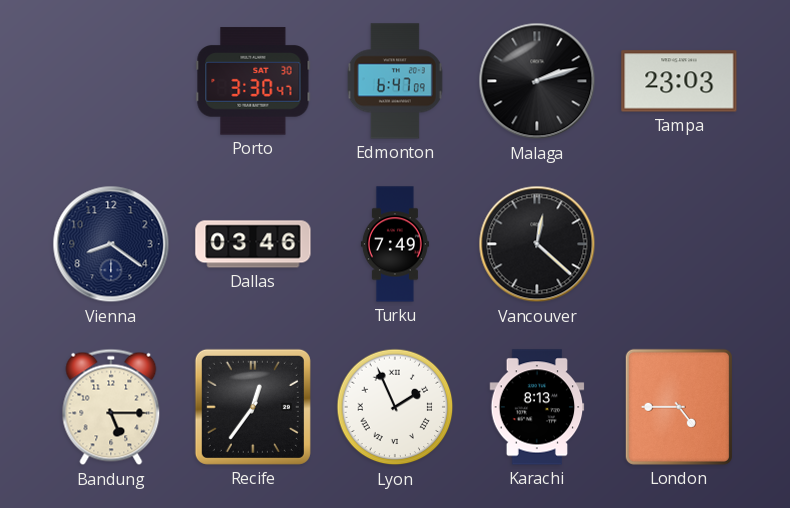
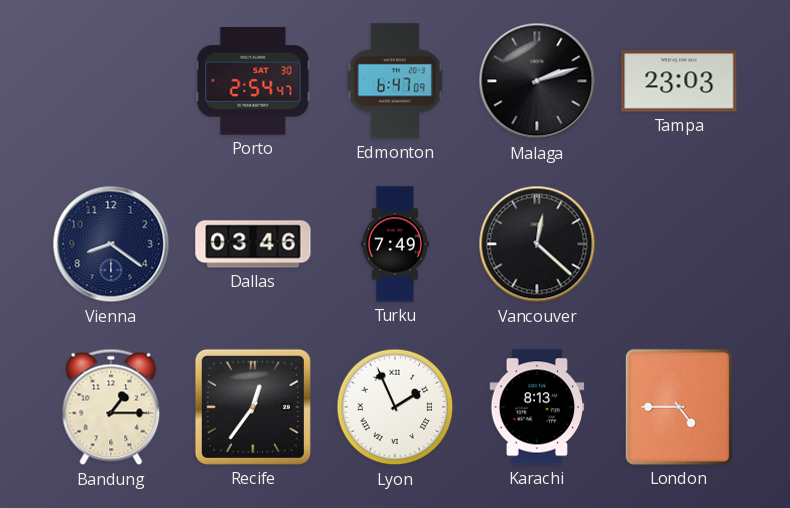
Porto: 3:30 -> 2:54 (253, 81)
Bandung: 5:15 -> 1:15 (111, 407)
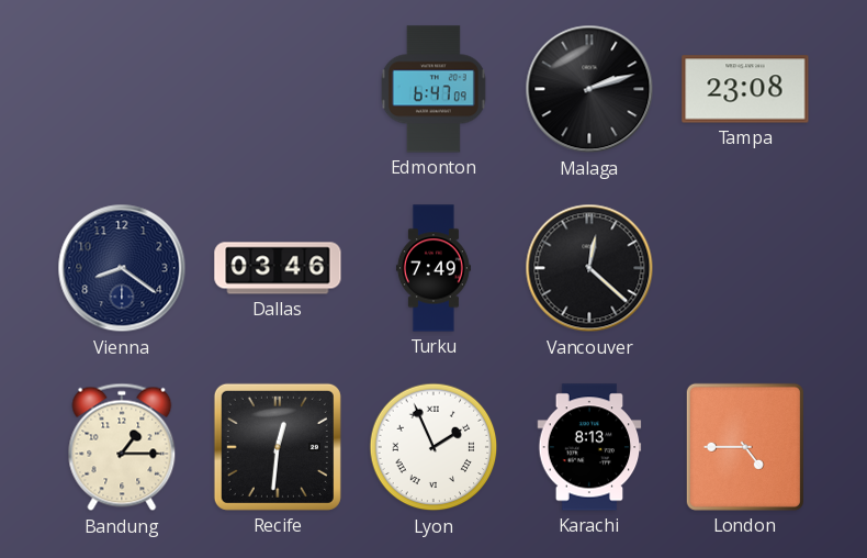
Porto: 2:54 -> none (253, 81)
Tampa: 23:03 -> 23:08 (745, 89)
Recife: 12:36 -> 12:31 (278, 447)
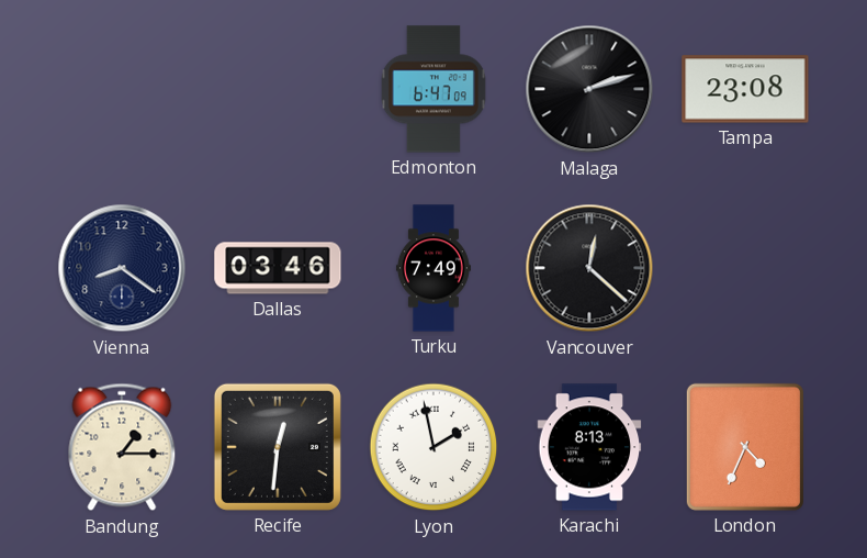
Lyon: 1:56 -> 1:58 (434, 447)
London: 4:45 -> 4:34 (745, 447)
